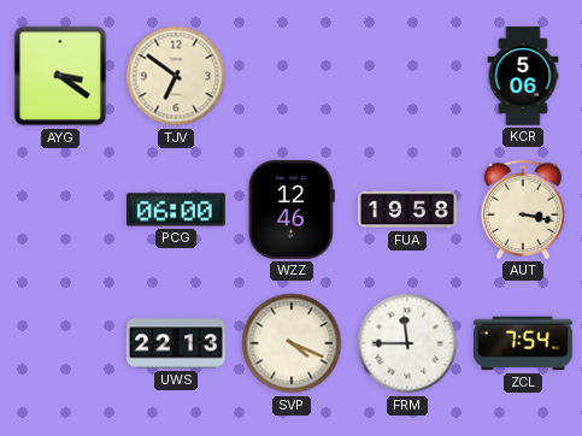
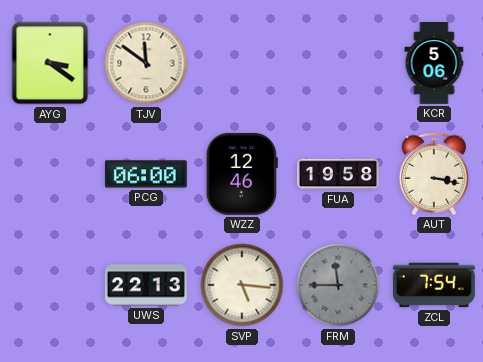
TJV: 6:51 -> 11:51 (146, 63)
SVP: 4:19 -> 5:16 (242, 285)
FRM dial: white -> grey (338, 285)
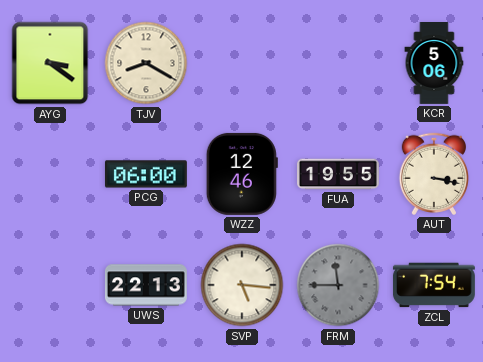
TJV: 11:51 -> 8:20 (146, 63)
FUA: 19:58 -> 19:55 (339, 174)
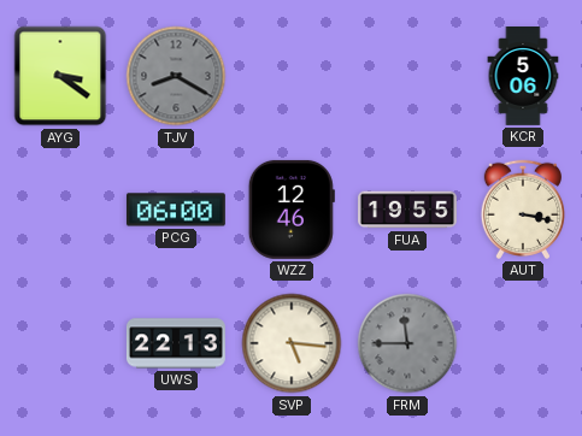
TJV dial: cream -> grey (176, 76)
ZCL: 7:54 -> none (434, 285)
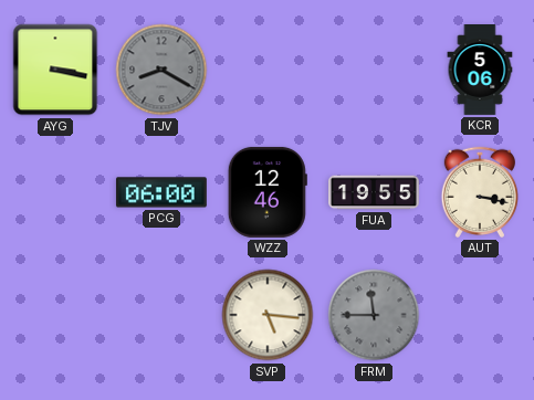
AYG: 3:21 -> 3:17 (55, 70)
UWS: 22:13 -> none (176, 343)
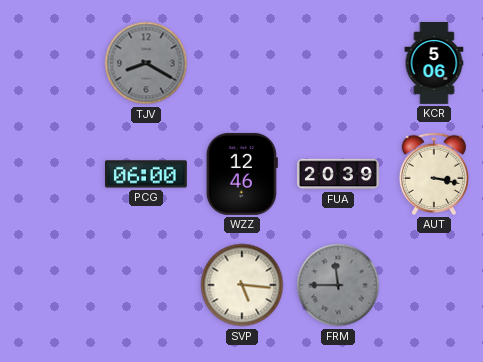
AYG: 3:17 -> none (55, 70)
FUA: 19:55 -> 20:39 (339, 174)
